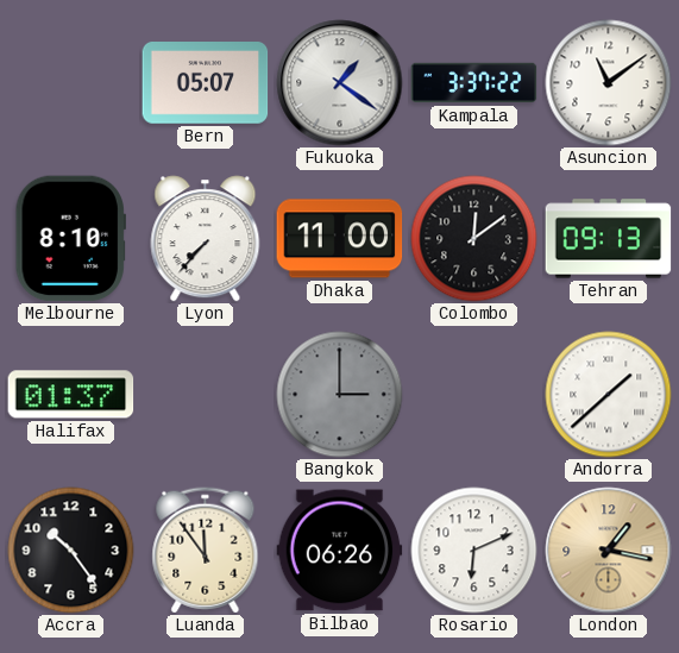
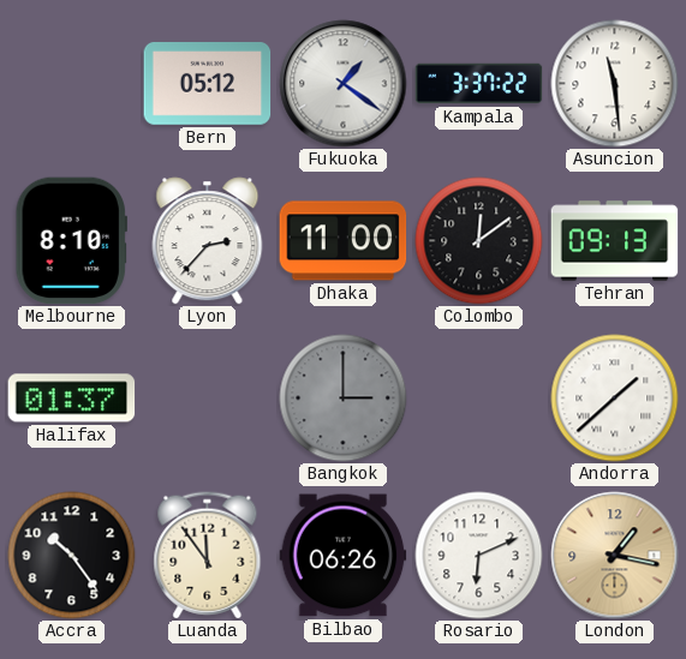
Bern: 05:07 -> 05:12 (208, 84)
Asuncion: 11:09 -> 11:29 (615, 84)
Lyon: 7:37 -> 2:37 (208, 241)
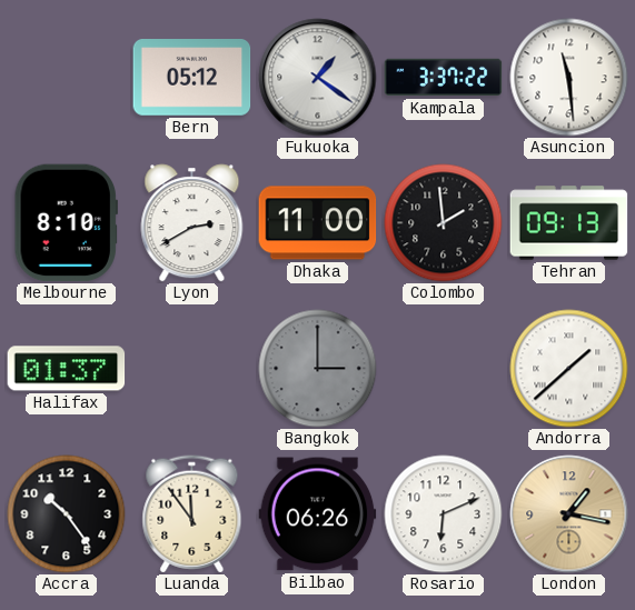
Lyon: 2:37 -> 2:40 (192, 223)
Colombo: 12:09 -> 1:59 (444, 223)
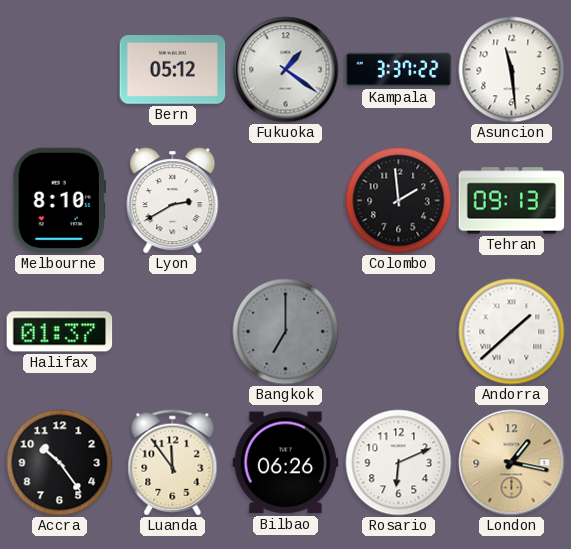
Dhaka: 11:00 -> none (318, 223)
Bangkok: 3:00 -> 7:00 (286, 332)
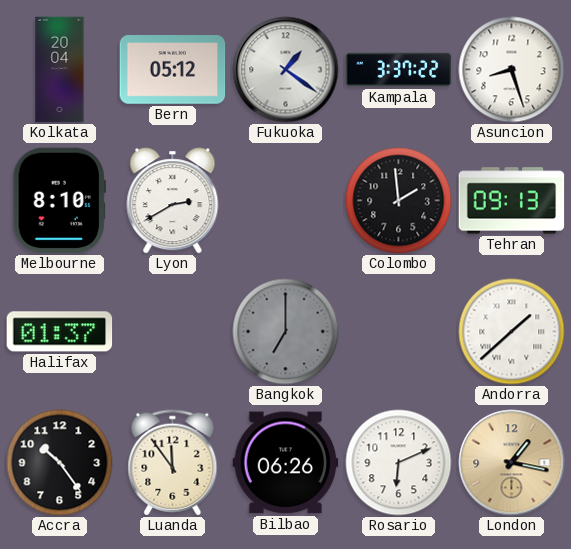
Kolkata: none -> 20:04 (60, 70)
Asuncion: 11:29 -> 8:27 (512, 70)
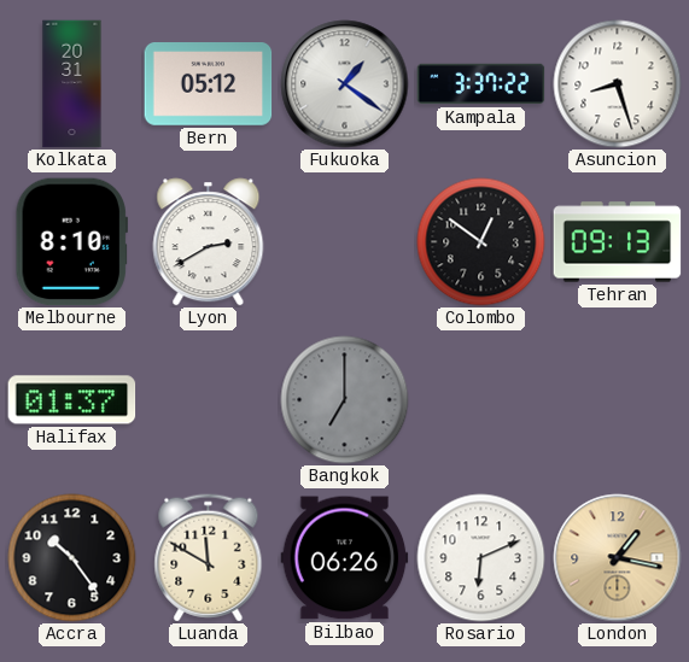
Kolkata: 20:04 -> 20:31 (72, 84)
Colombo: 1:59 -> 12:51 (481, 242)
Andorra: 1:38 -> none (512, 332)
Luanda: 11:54 -> 11:50 (209, 558)
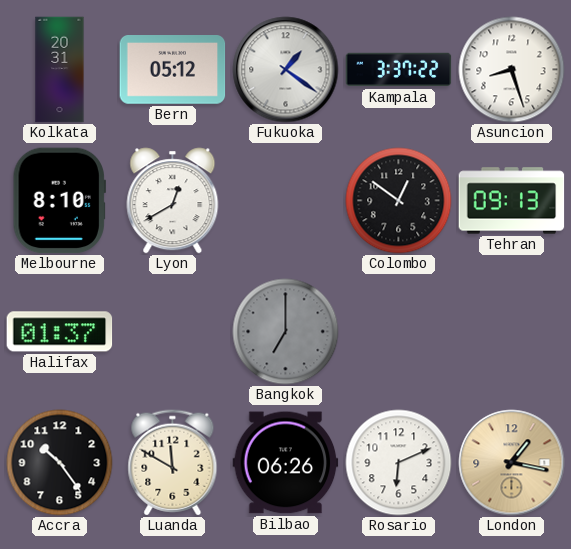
Lyon: 2:40 -> 12:40 (173, 201)
